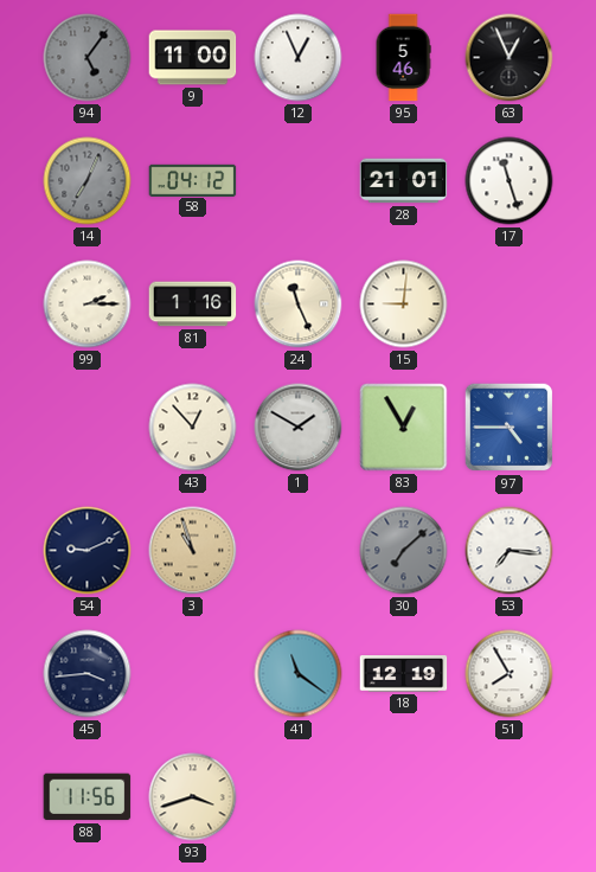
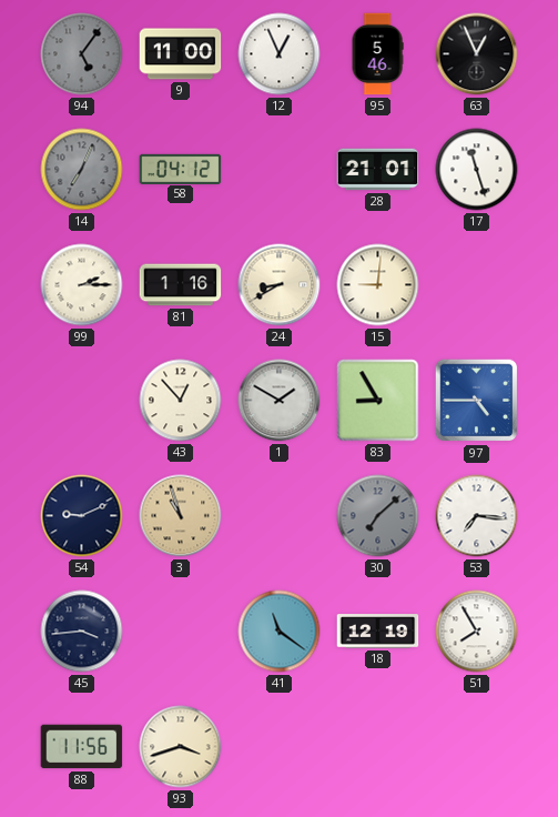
24: 11:26 -> 8:40 (280, 285)
83: 12:55 -> 8:55 (378, 401)
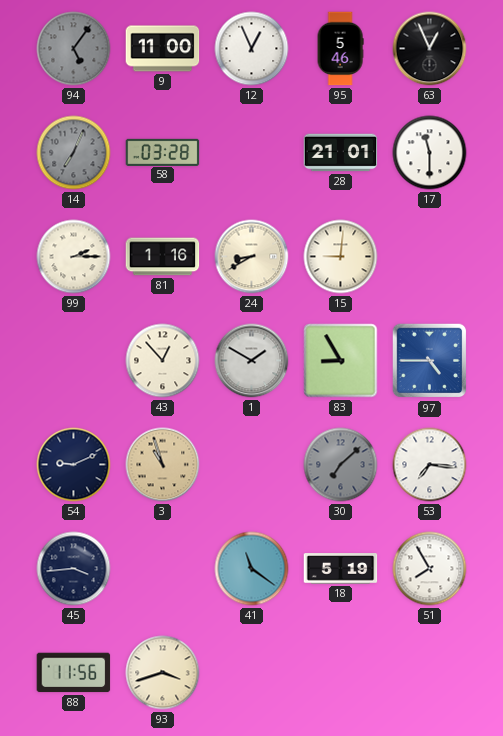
58: 04:12 -> 03:28 (163, 152)
17: 11:27 -> 11:30 (430, 153)
18: 12:19 -> 5:19 (341, 569)
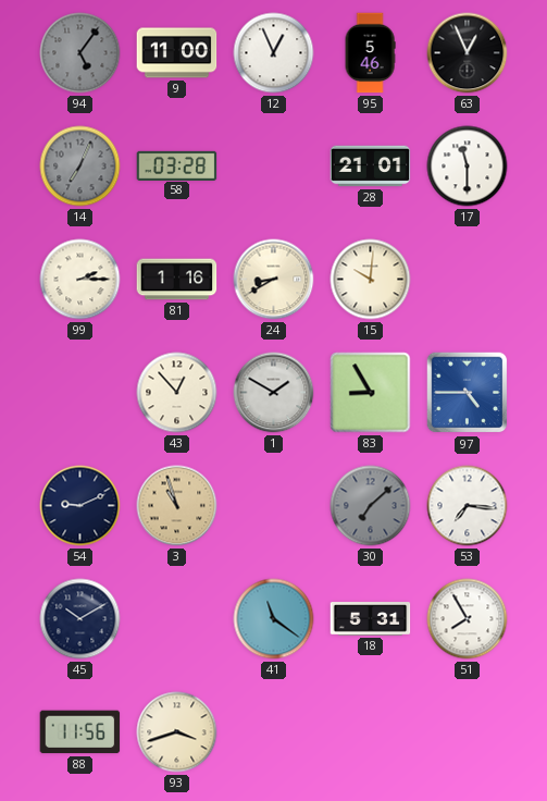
15: 9:01 -> 10:01 (371, 280)
45: 3:44 -> 10:10 (80, 619)
18: 5:19 -> 5:31 (371, 619)
